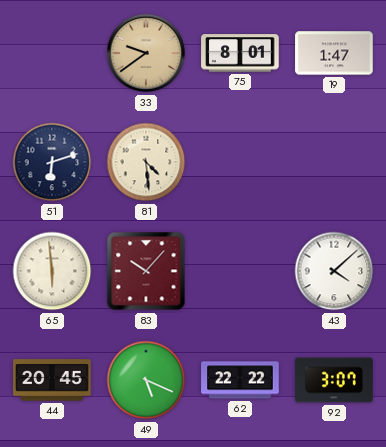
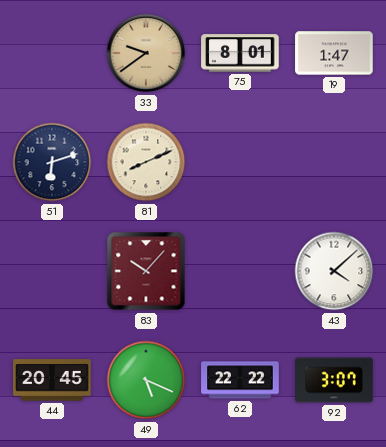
81: 4:29 -> 8:11 (146, 162)
65: 5:59 -> none (52, 271)
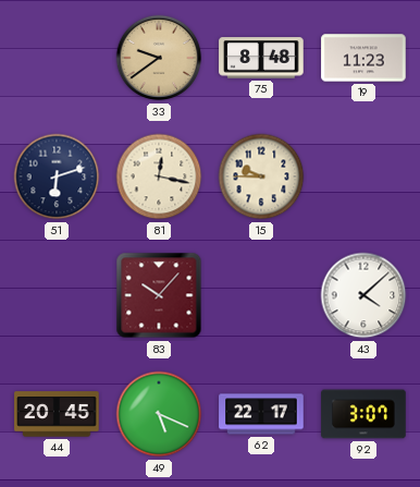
75: 8:01 -> 8:48 (261, 58)
19: 1:47 -> 11:23 (363, 58)
81: 8:11 -> 12:17 (159, 176)
15: none -> 9:45 (261, 176)
62: 22:22 -> 22:17 (261, 414)
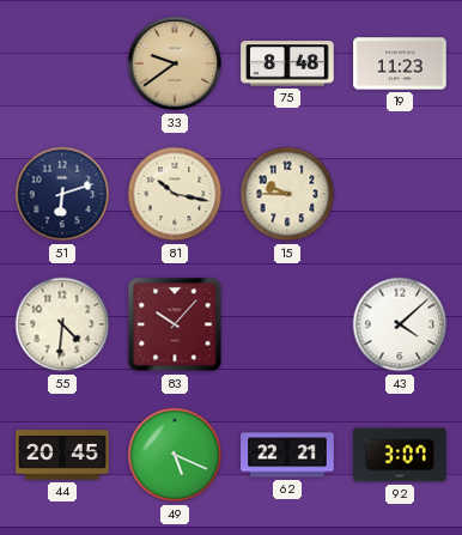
81: 12:17 -> 10:17 (175, 194)
55: none -> 4:31 (62, 324)
62: 22:17 -> 22:21 (287, 455)
